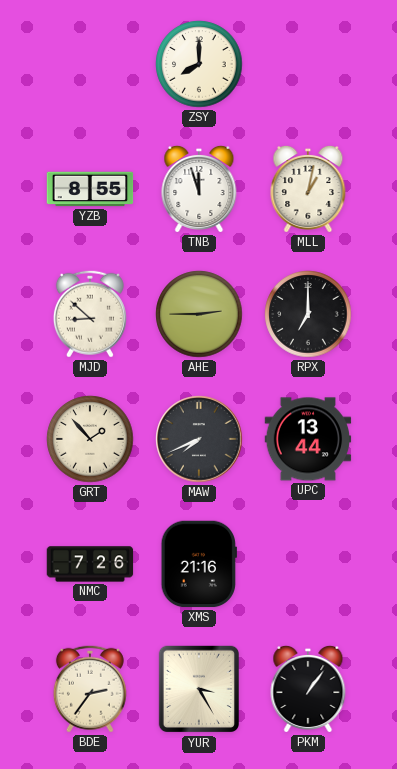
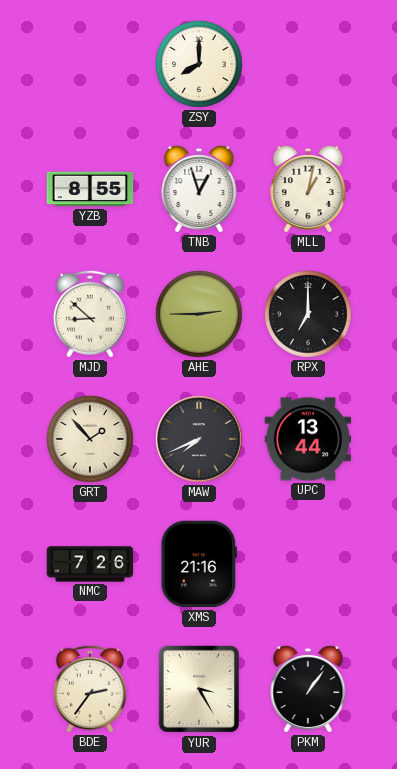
TNB: 11:57 -> 12:57 (199, 189)
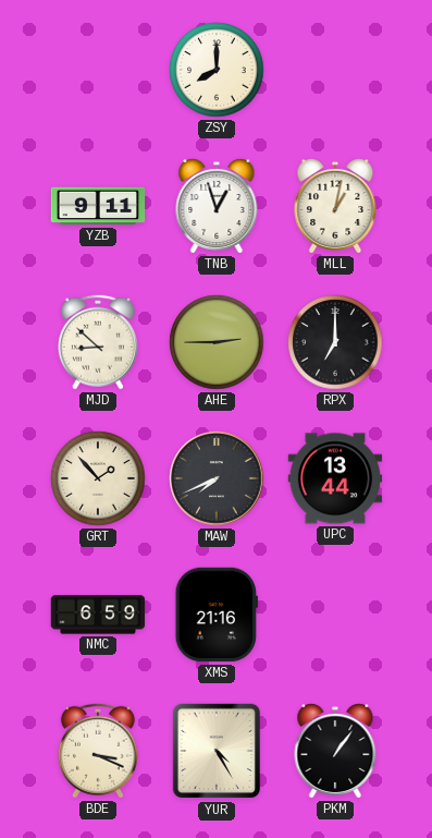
YZB: 8:55 -> 9:11 (98, 206)
NMC: 7:26 -> 6:59 (98, 615)
BDE: 2:36 -> 3:19 (98, 751)
YUR: 3:25 -> 4:25 (215, 751)
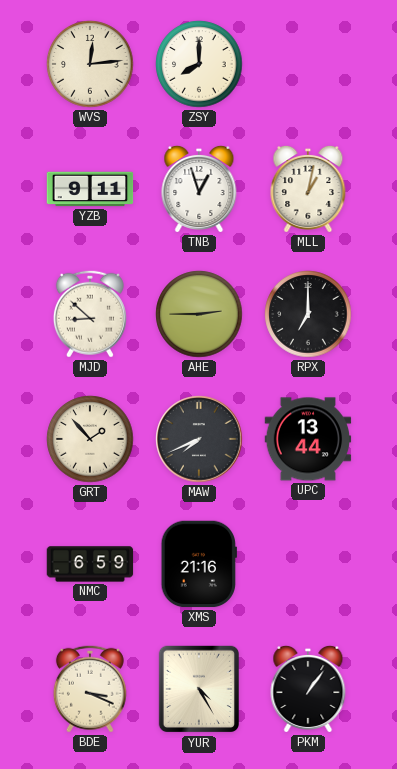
WVS: none -> 12:14 (90, 64)
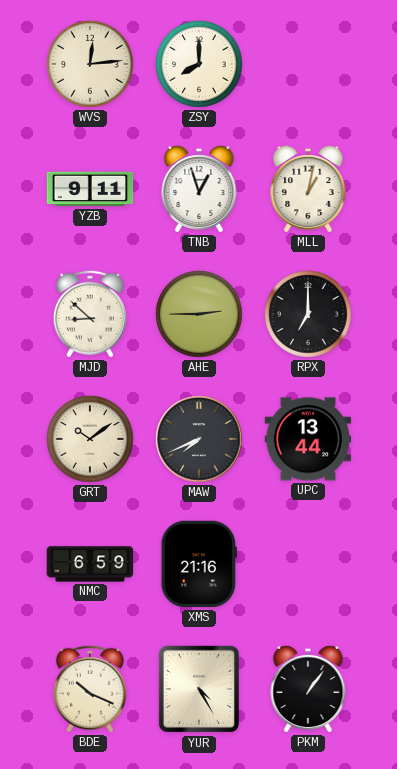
GRT: 1:53 -> 10:09 (90, 439)
BDE: 3:19 -> 10:19 (90, 689)
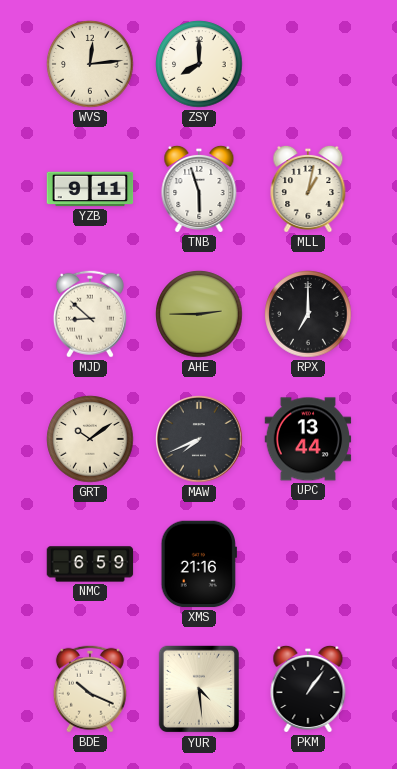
TNB: 12:57 -> 5:57 (199, 189)
YUR: 4:25 -> 4:29 (198, 689)
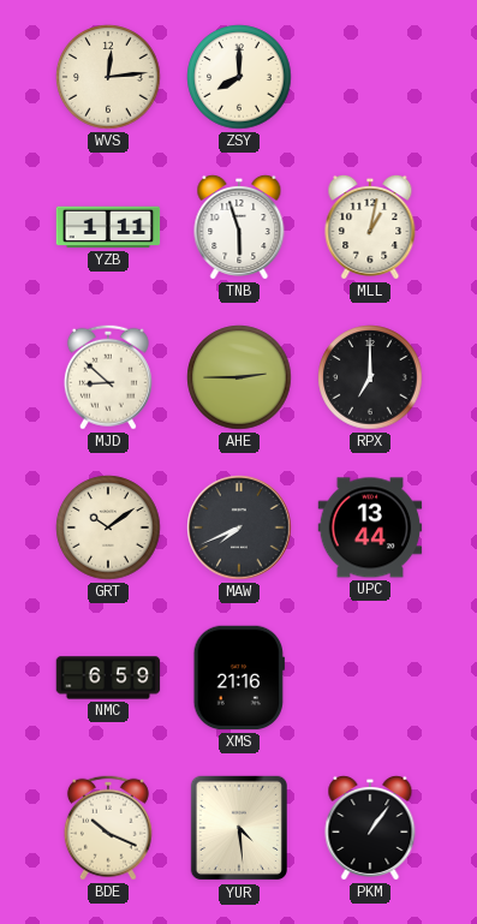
YZB: 9:11 -> 1:11 (108, 227)
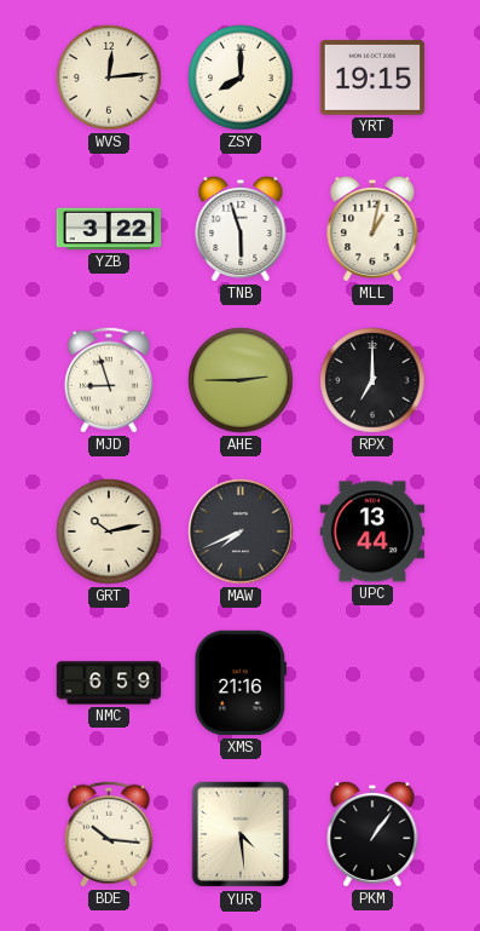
YRT: none -> 19:15 (372, 79)
YZB: 1:11 -> 3:22 (109, 229)
MJD: 8:52 -> 8:57 (109, 380)
GRT: 10:09 -> 10:13 (109, 531)
BDE: 10:19 -> 10:16 (109, 834)
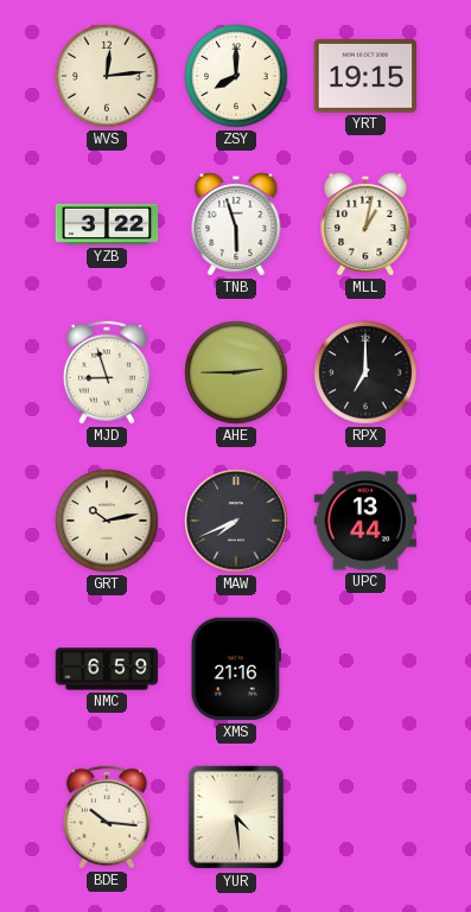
PKM: 1:06 -> none (372, 834)
